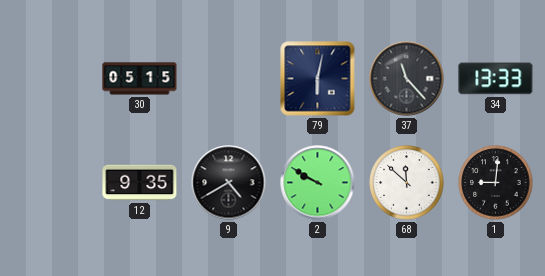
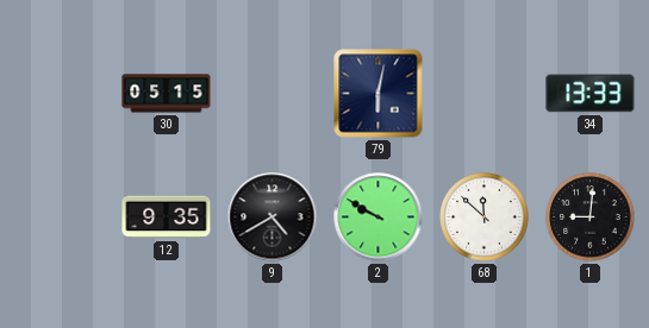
37: 11:23 -> none (407, 79)
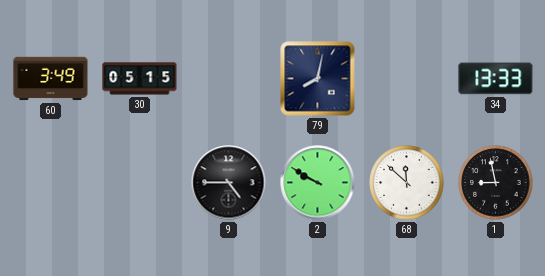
60: none -> 3:49 (51, 79)
79: 6:02 -> 8:02 (318, 79)
12: 9:35 -> none (167, 217)
9: 4:40 -> 4:45 (229, 183)
1: 9:01 -> 8:58 (496, 183)
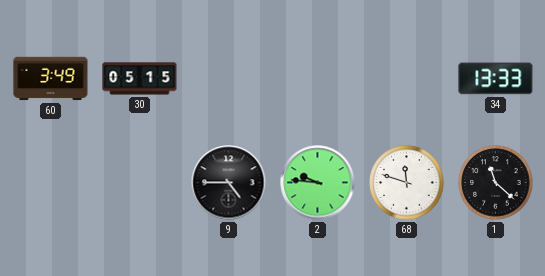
79: 8:02 -> none (318, 79)
2: 9:50 -> 9:46 (318, 183)
68: 11:52 -> 11:48 (407, 183)
1: 8:58 -> 11:22 (496, 183)
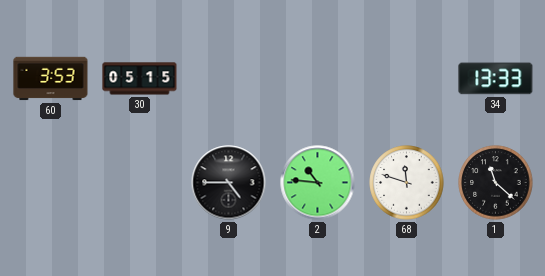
60: 3:49 -> 3:53 (51, 79)
2: 9:46 -> 10:46 (318, 183)
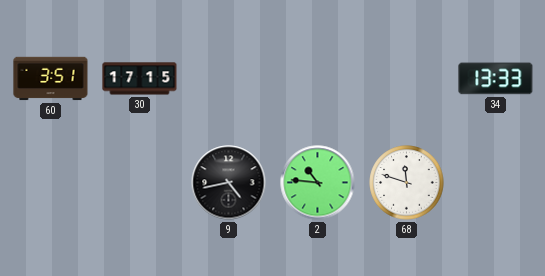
60: 3:53 -> 3:51 (51, 79)
30: 05:15 -> 17:15 (140, 79)
9: 4:45 -> 4:43 (229, 183)
1: 11:22 -> none (496, 183)
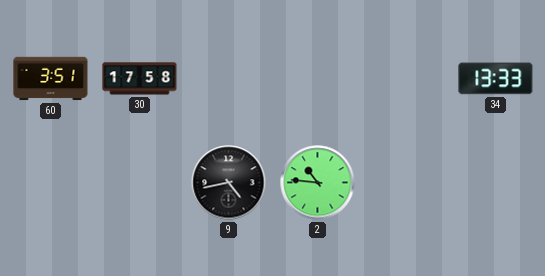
30: 17:15 -> 17:58 (140, 79)
68: 11:48 -> none (407, 183)
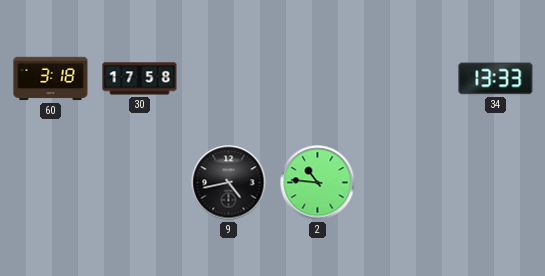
60: 3:51 -> 3:18 (51, 79)
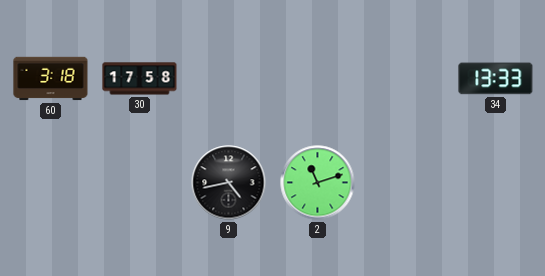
2: 10:46 -> 11:12 (318, 183)
